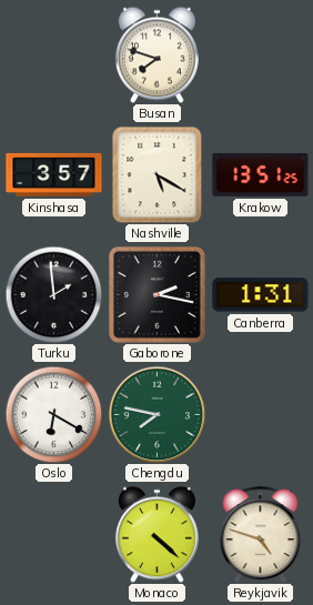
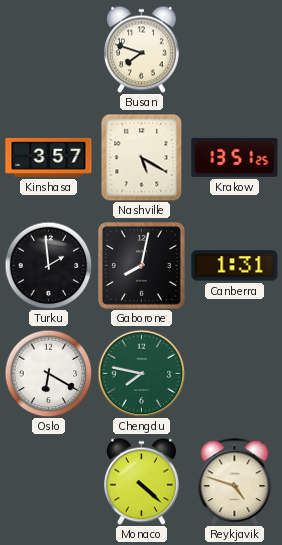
Gaborone: 2:17 -> 8:02 (141, 265)
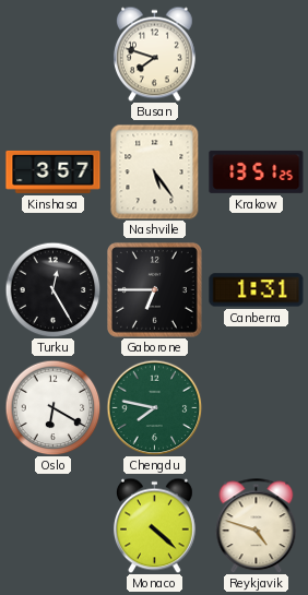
Nashville: 5:20 -> 5:24 (155, 171)
Turku: 1:59 -> 12:25 (52, 289)
Gaborone: 8:02 -> 6:45 (154, 289)
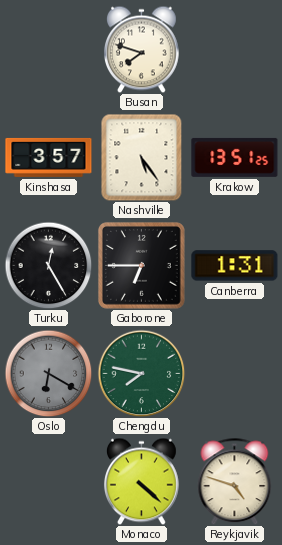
Oslo dial: white -> grey (48, 373)
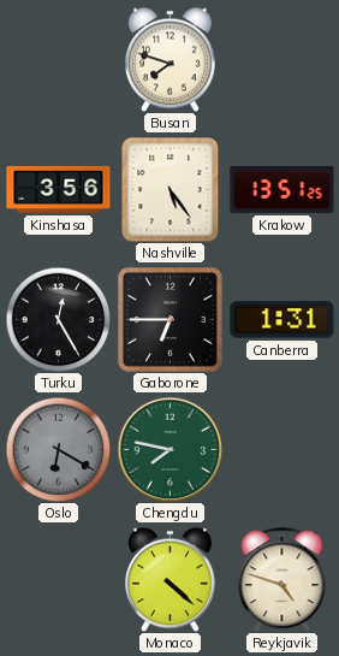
Kinshasa: 3:57 -> 3:56 (59, 189)
